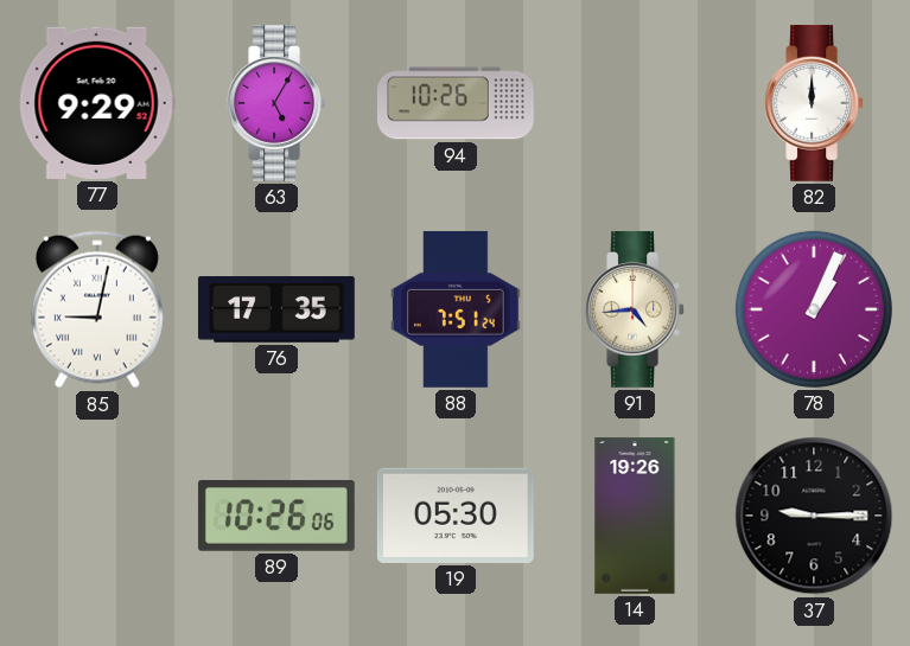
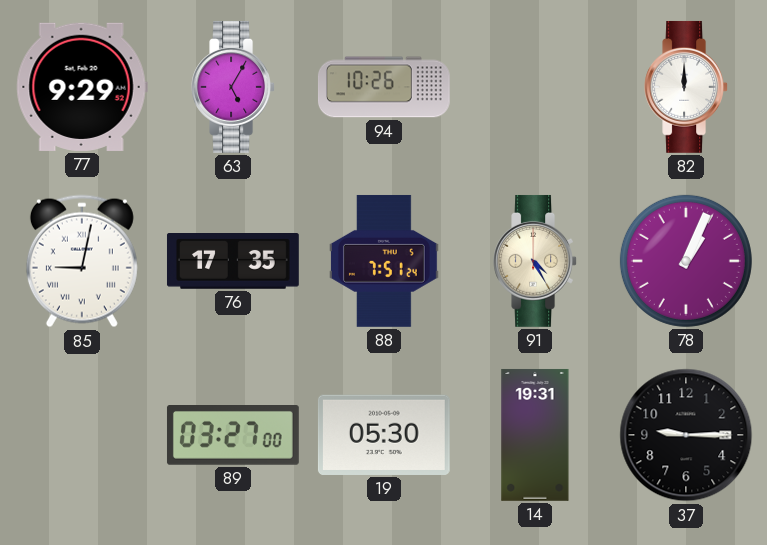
91: 4:44 -> 4:25 (535, 261)
89: 10:26 -> 03:27 (233, 436)
14: 19:26 -> 19:31 (535, 435)
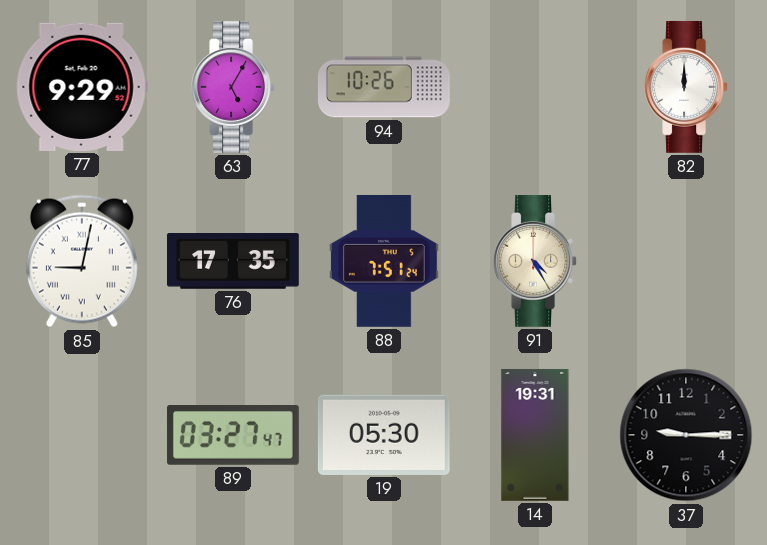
78: 1:04 -> none (686, 261)
89: 03:27:00 -> 03:27:47 (233, 436)
